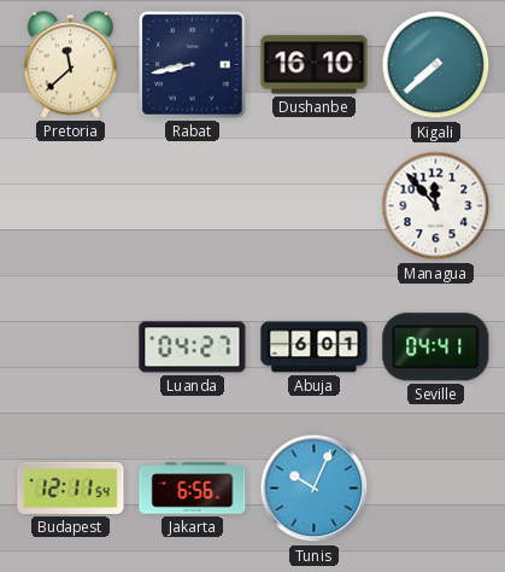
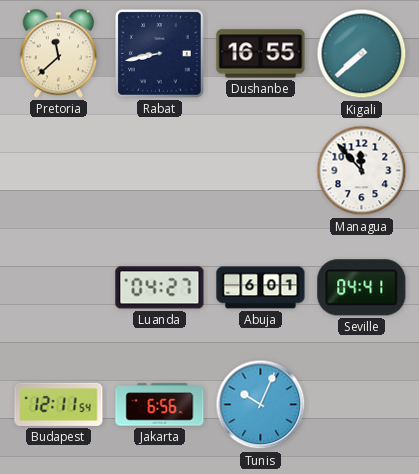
Dushanbe: 16:10 -> 16:55 (261, 54)
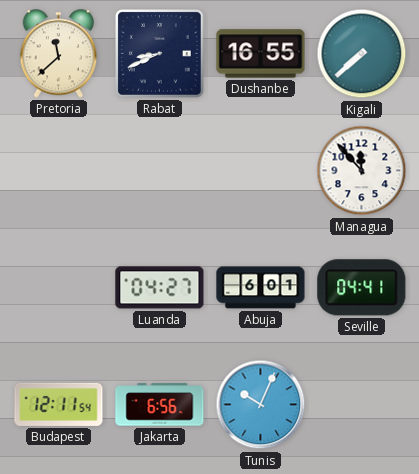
Rabat: 8:43 -> 8:41 (160, 54)
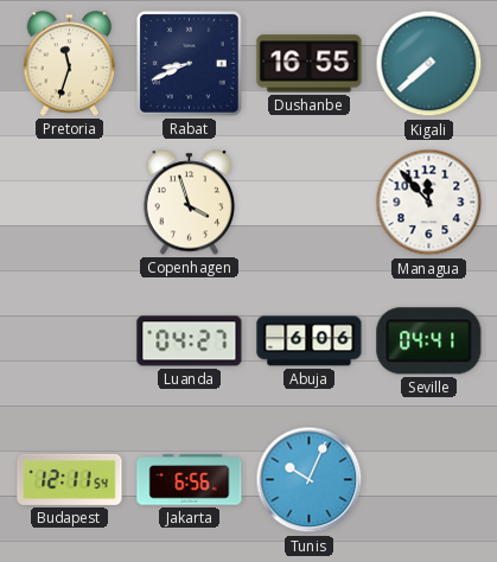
Pretoria: 11:38 -> 11:33 (70, 64)
Copenhagen: none -> 3:57 (190, 203)
Abuja: 6:01 -> 6:06 (310, 341)
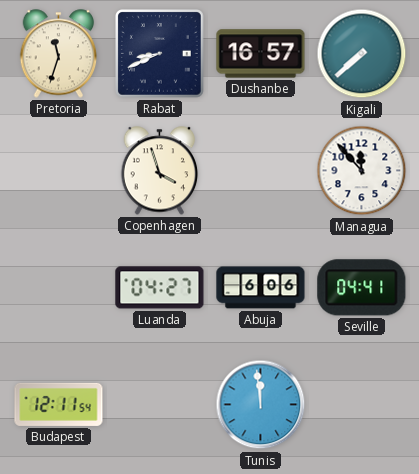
Dushanbe: 16:55 -> 16:57 (261, 54)
Jakarta: 6:56 -> none (190, 480)
Tunis: 10:04 -> 11:59 (261, 405)
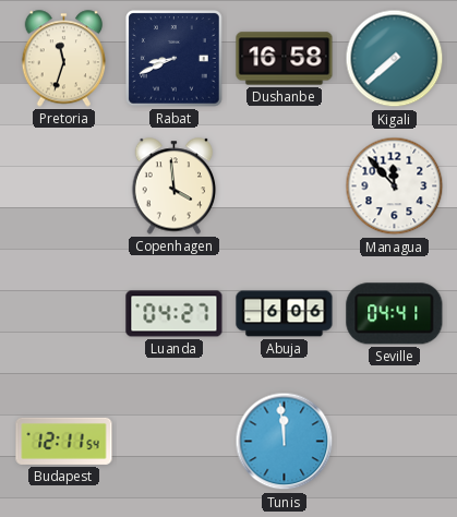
Dushanbe: 16:57 -> 16:58 (285, 59)
Copenhagen: 3:57 -> 3:59 (175, 187)
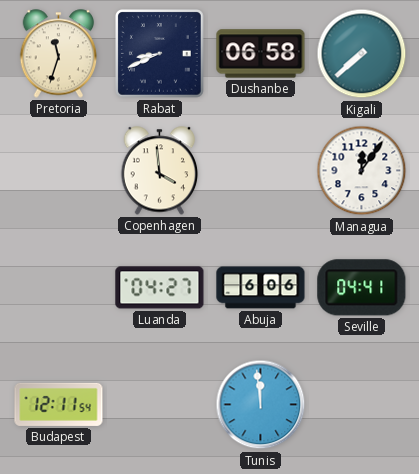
Dushanbe: 16:58 -> 06:58 (261, 54)
Managua: 11:53 -> 12:06 (362, 171)
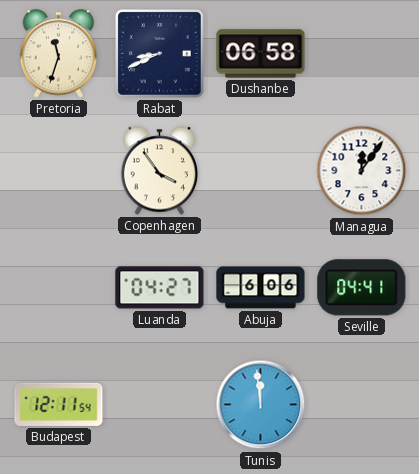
Kigali: 7:38 -> none (362, 54)
Copenhagen: 3:59 -> 3:54 (160, 171)
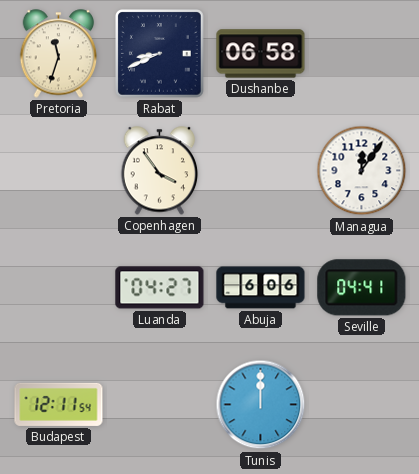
Tunis: 11:59 -> 12:00 (261, 405)
